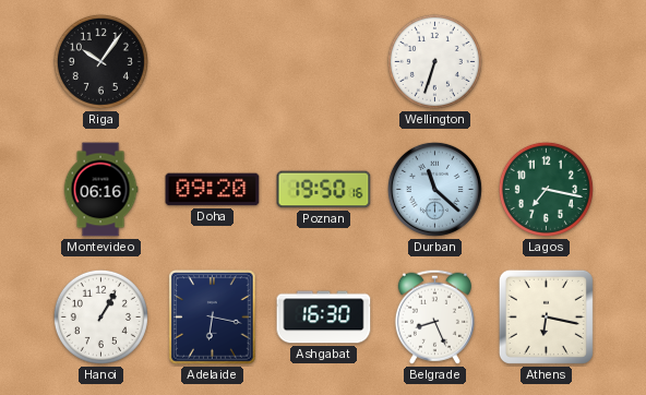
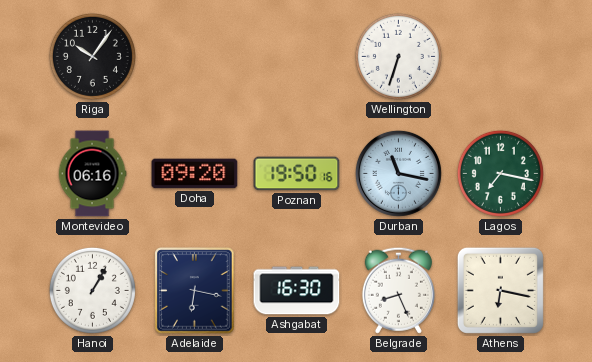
Durban: 11:22 -> 11:17 (398, 173)
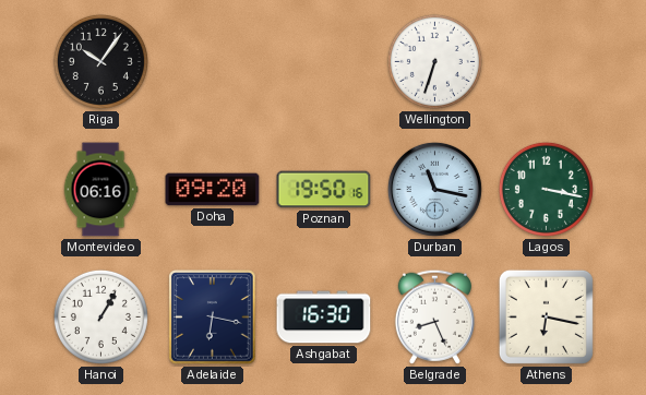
Lagos: 7:17 -> 3:17 (546, 189)
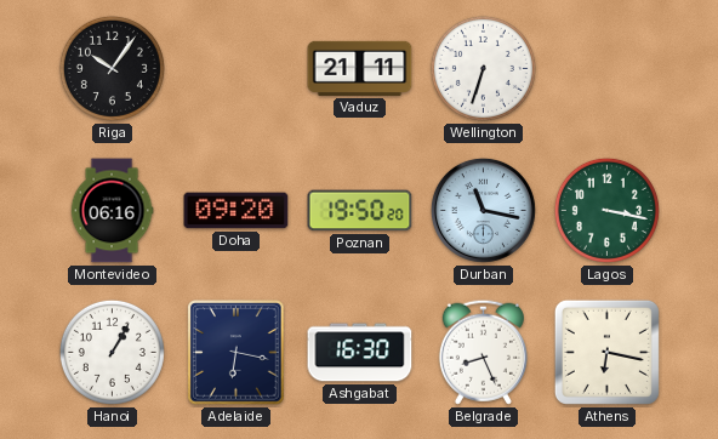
Vaduz: none -> 21:11 (360, 68)
Poznan: 19:50:16 -> 19:50:20 (360, 211)
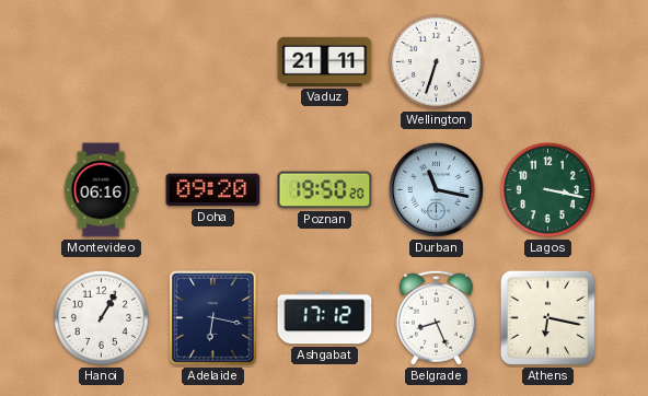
Riga: 10:06 -> none (112, 68)
Ashgabat: 16:30 -> 17:12 (325, 318)
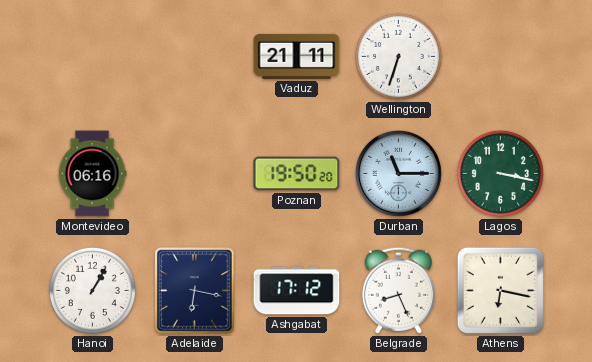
Doha: 09:20 -> none (213, 190)
Durban: 11:17 -> 11:15 (398, 173)
